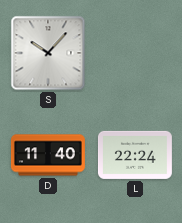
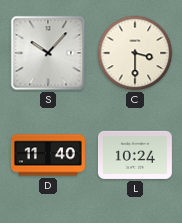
C: none -> 3:30 (135, 53)
L: 22:24 -> 10:24 (135, 155)
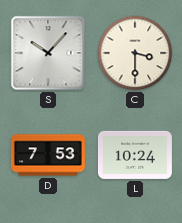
D: 11:40 -> 7:53 (48, 155)
